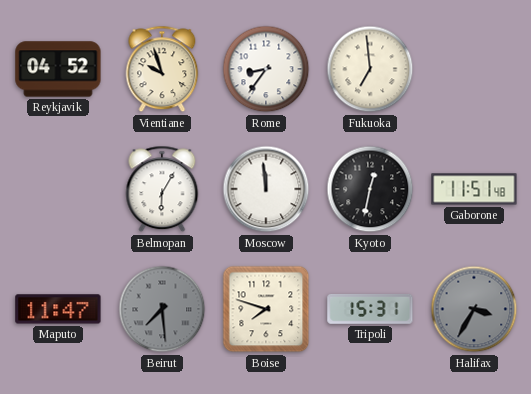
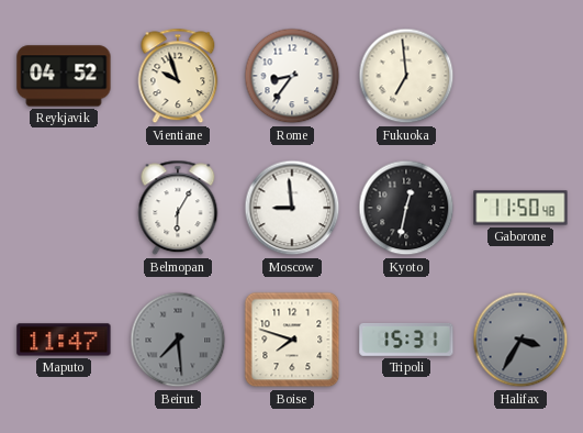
Moscow: 11:59 -> 8:59 (292, 208)
Gaborone: 11:51 -> 11:50 (520, 208)
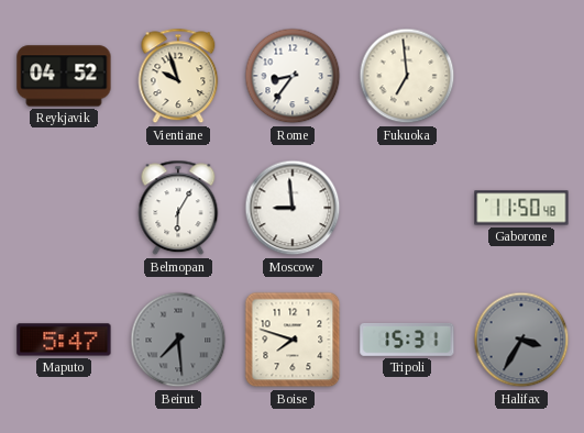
Kyoto: 12:32 -> none (406, 208)
Maputo: 11:47 -> 5:47 (64, 340)
